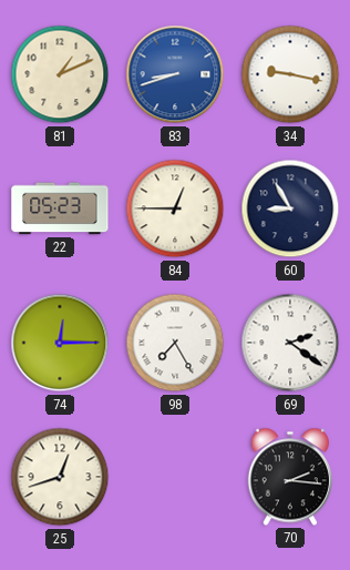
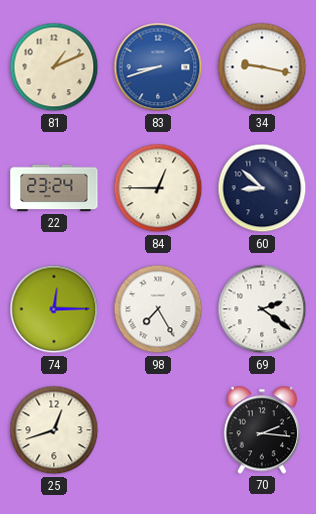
22: 05:23 -> 23:24 (54, 188)
60: 8:55 -> 8:52 (262, 188)
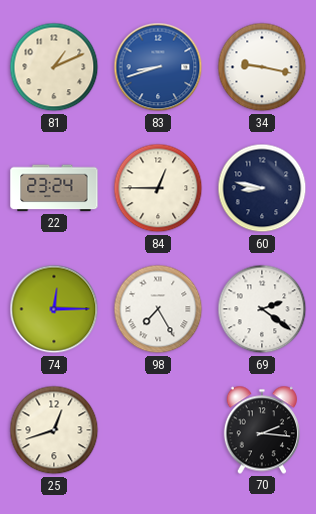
60: 8:52 -> 8:47 (262, 188)
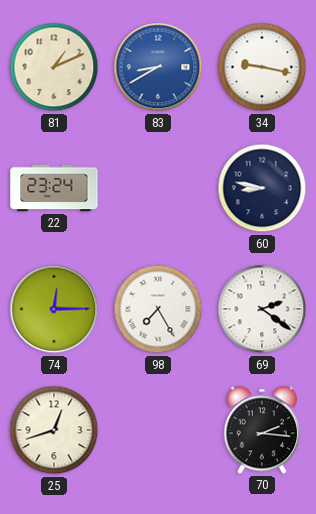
83: 8:42 -> 8:40 (158, 67)
84: 12:45 -> none (158, 188)
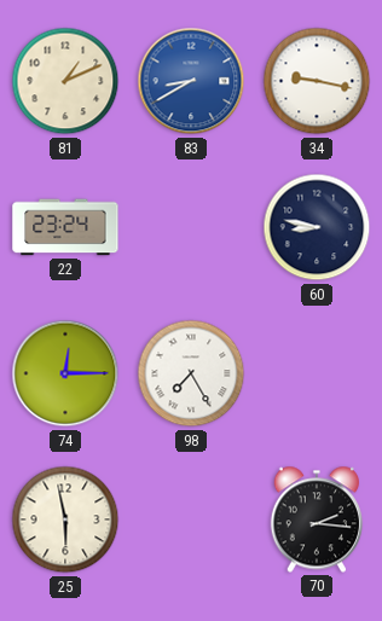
69: 2:21 -> none (262, 309)
25: 12:42 -> 5:58 (65, 520)
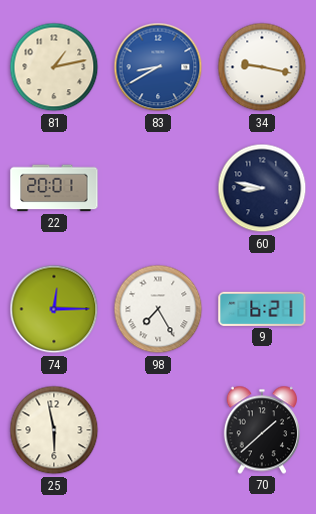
81: 1:11 -> 1:13 (54, 67)
22: 23:24 -> 20:01 (54, 188)
9: none -> 6:21 (262, 309)
70: 2:16 -> 1:38 (261, 430)
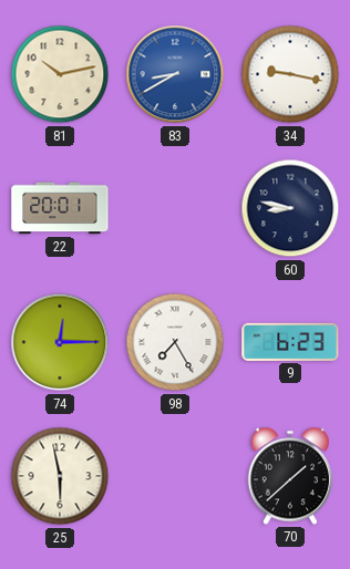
81: 1:13 -> 10:13 (60, 74)
9: 6:21 -> 6:23 (290, 342)
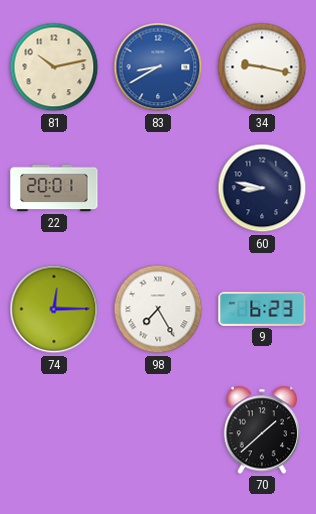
25: 5:58 -> none (60, 476)
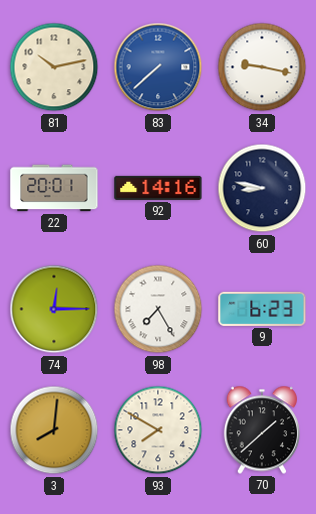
83: 8:40 -> 7:38 (158, 67)
92: none -> 14:16 (158, 188)
3: none -> 8:01 (54, 430)
93: none -> 7:50 (158, 430)
